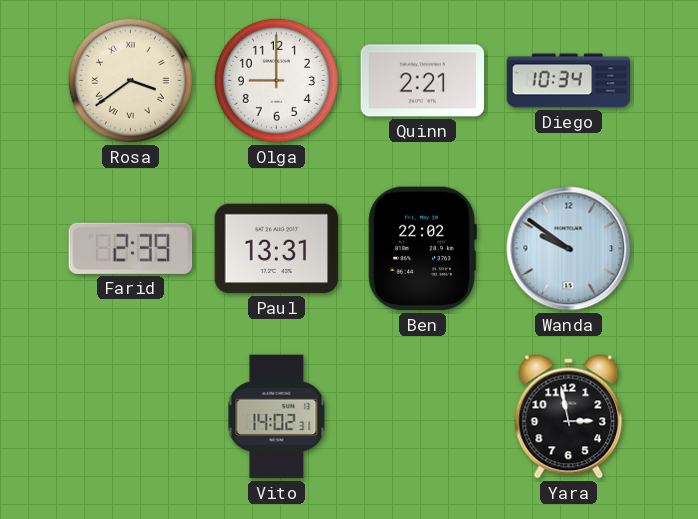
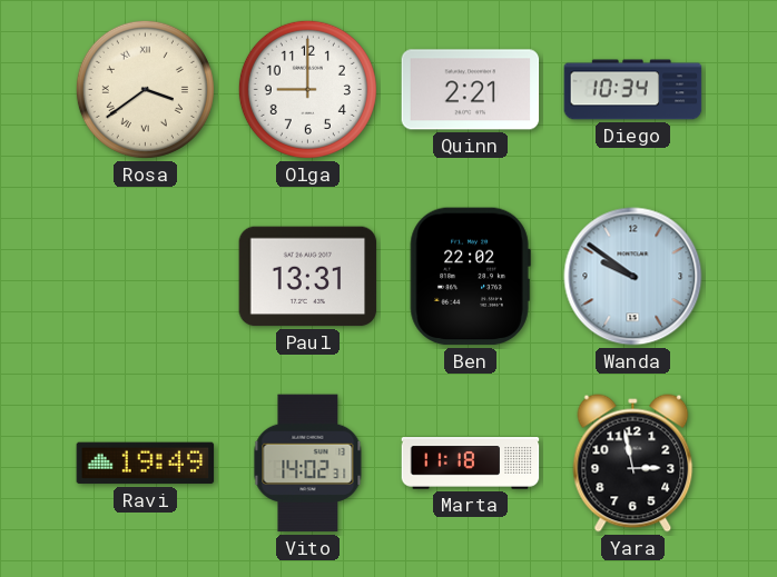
Farid: 2:39 -> none (131, 248)
Ravi: none -> 19:49 (146, 464)
Marta: none -> 11:18 (471, 464)
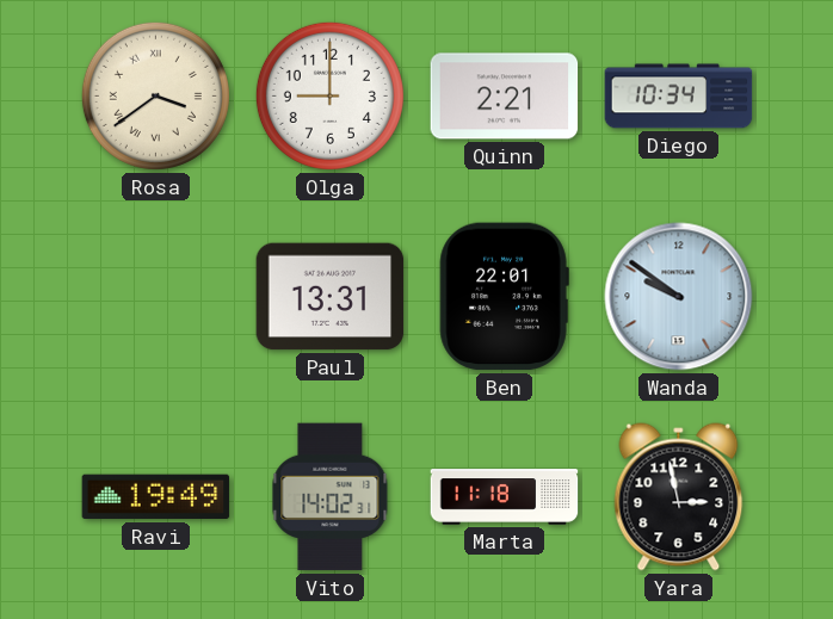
Ben: 22:02 -> 22:01 (504, 297)
